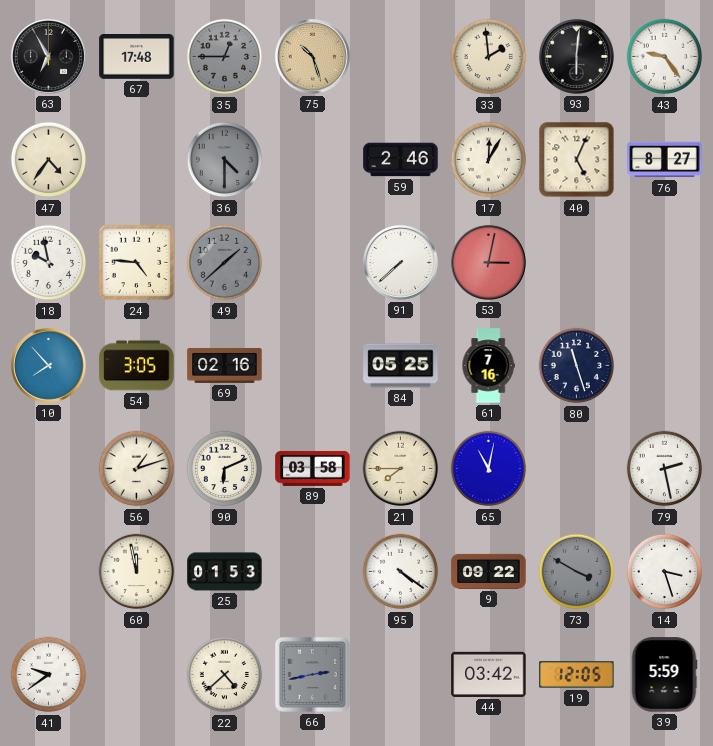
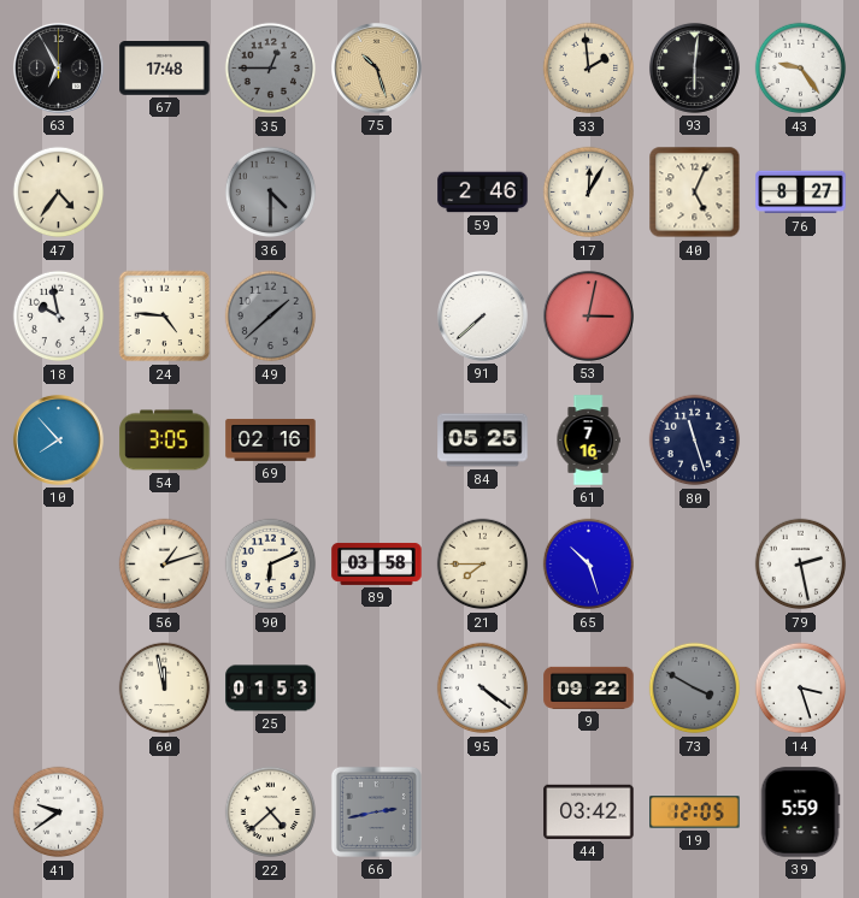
65: 11:02 -> 10:27 (589, 565)
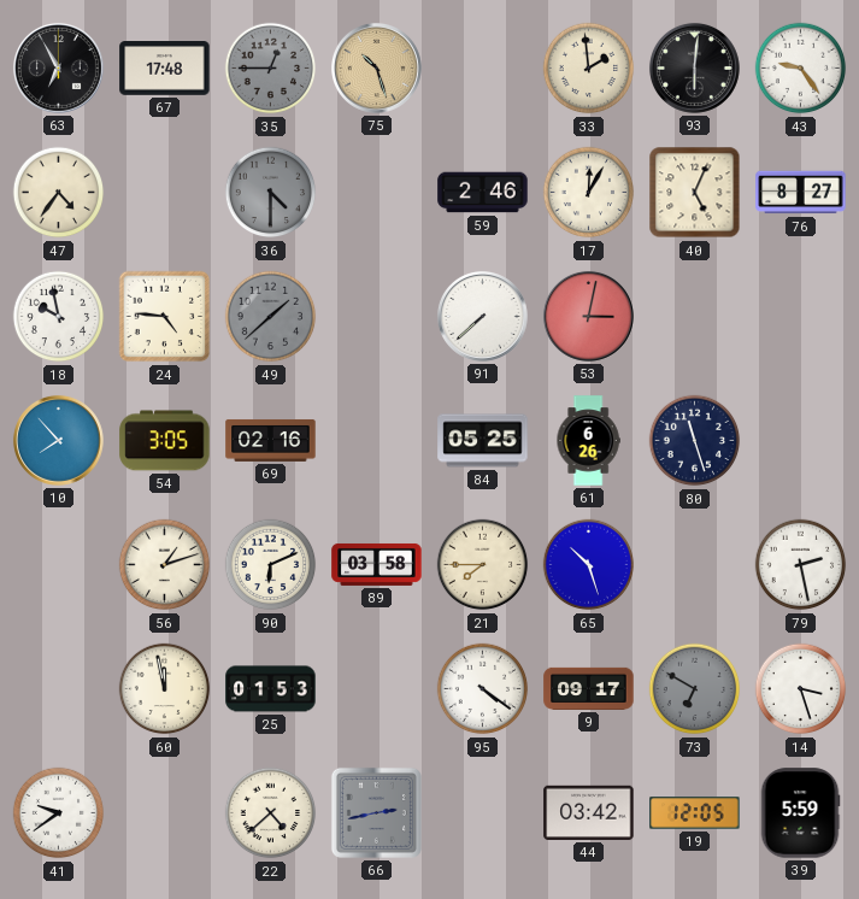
61: 7:16 -> 6:26 (588, 441)
9: 09:22 -> 09:17 (589, 688)
73: 3:50 -> 6:50 (695, 689)
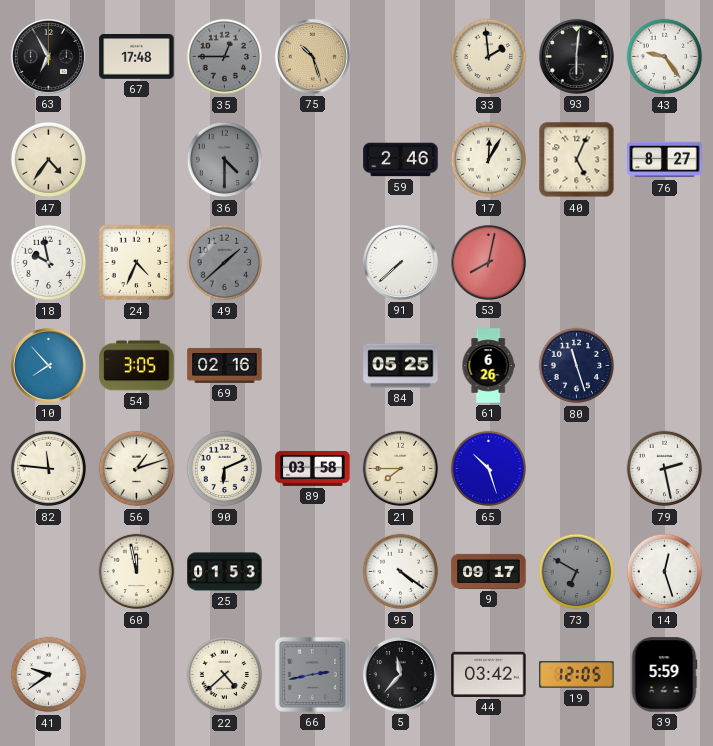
24: 4:46 -> 4:34 (137, 263)
53: 3:02 -> 8:02 (488, 262)
82: none -> 11:46 (49, 469)
14: 3:27 -> 12:27 (665, 572)
5: none -> 11:37 (400, 674)
